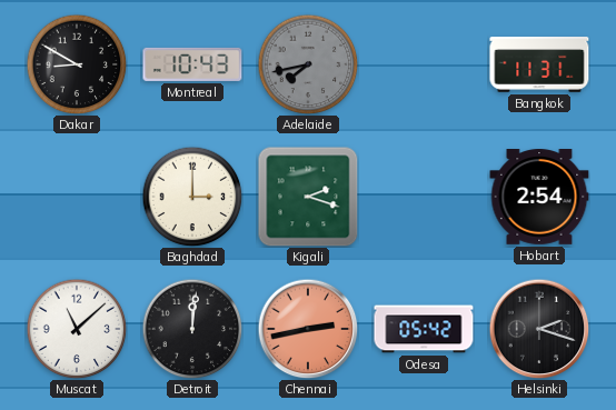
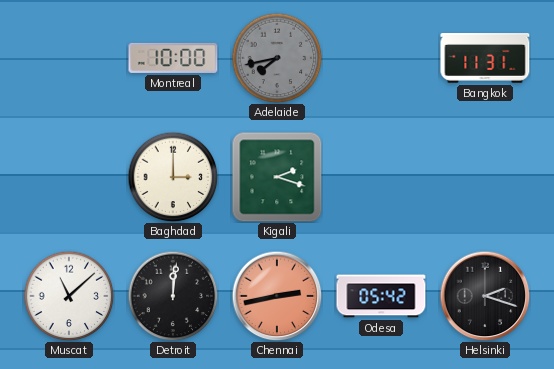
Dakar: 8:50 -> none (77, 64)
Montreal: 10:43 -> 10:00 (173, 58)
Hobart: 2:54 -> none (539, 198)
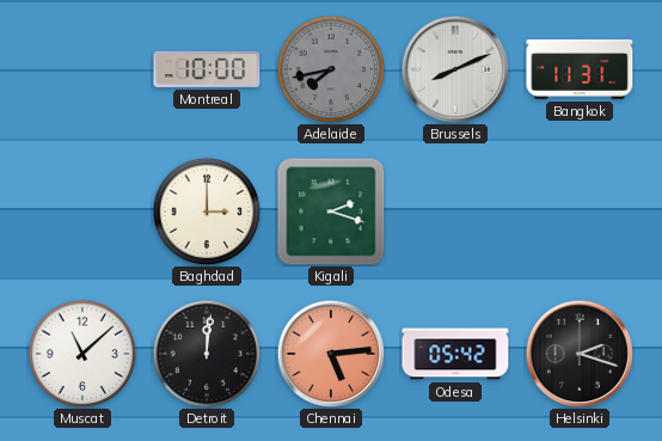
Brussels: none -> 8:11 (455, 69)
Chennai: 2:43 -> 5:14 (331, 354)
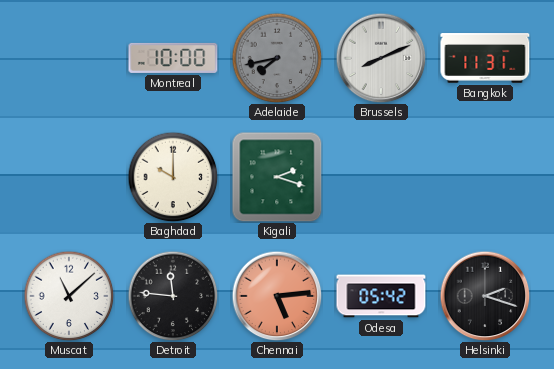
Baghdad: 3:00 -> 10:00 (173, 177)
Detroit: 12:01 -> 11:46 (173, 296)
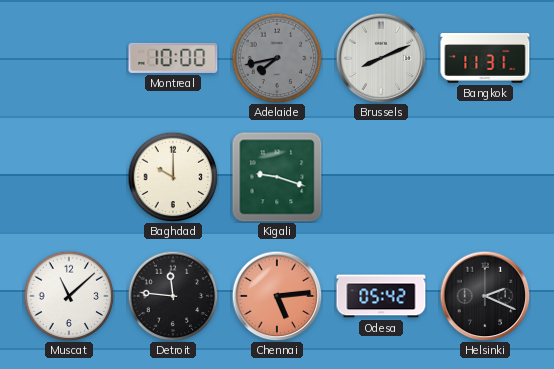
Kigali: 2:18 -> 9:18 (277, 177)
Helsinki: 2:18 -> 2:19 (485, 296)
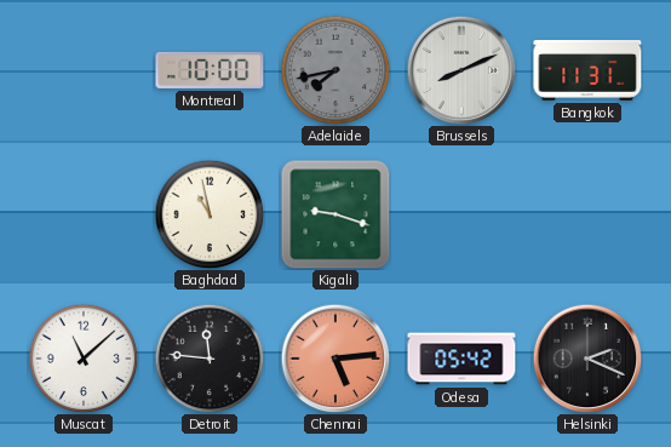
Baghdad: 10:00 -> 10:58 (210, 214)
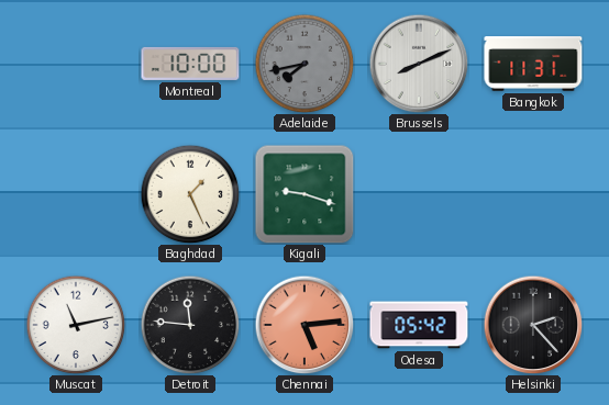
Baghdad: 10:58 -> 1:26 (190, 194)
Muscat: 11:08 -> 11:13 (76, 325)
Helsinki: 2:19 -> 2:23 (533, 325)
